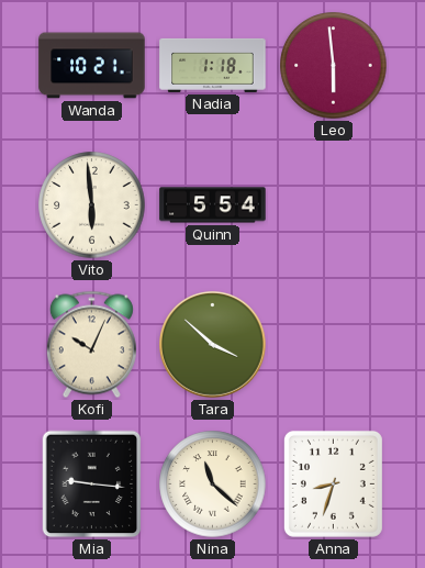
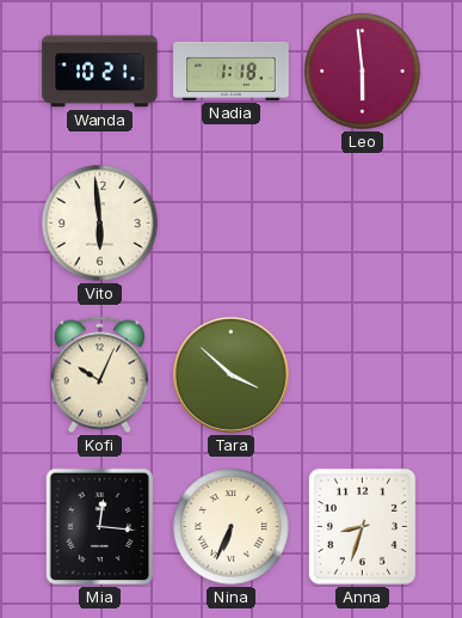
Quinn: 5:54 -> none (213, 205)
Mia: 9:16 -> 12:16 (100, 527)
Nina: 11:22 -> 6:34 (232, 527)
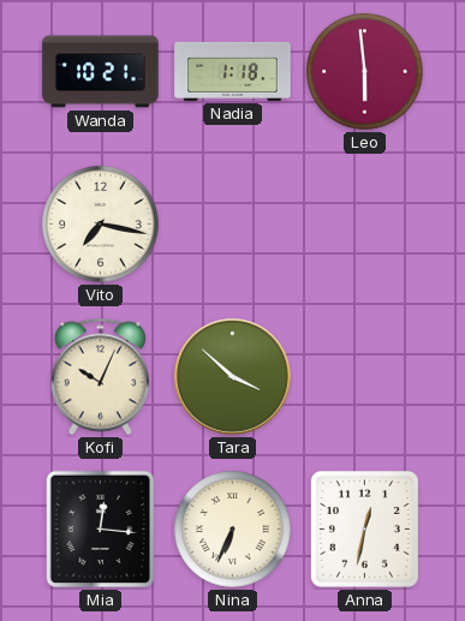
Vito: 5:59 -> 7:17 (101, 225)
Anna: 8:33 -> 12:32 (364, 529)
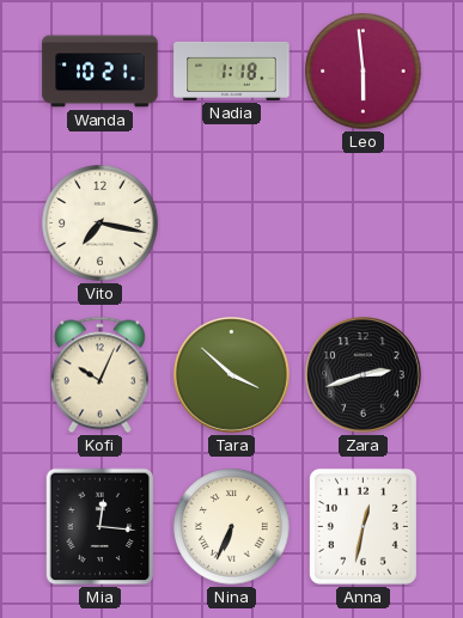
Zara: none -> 2:42 (364, 375)
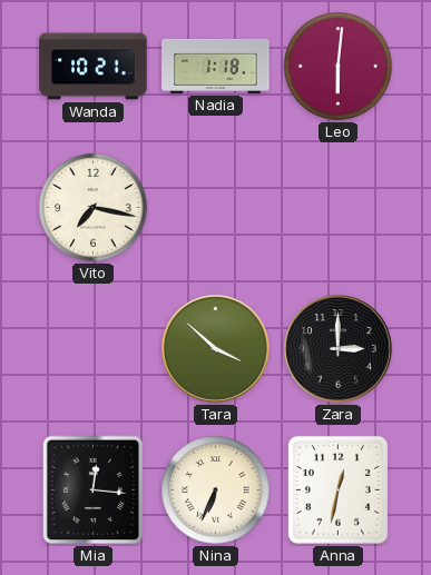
Leo: 5:59 -> 6:01 (339, 67)
Kofi: 10:04 -> none (99, 375)
Zara: 2:42 -> 3:00 (339, 349)
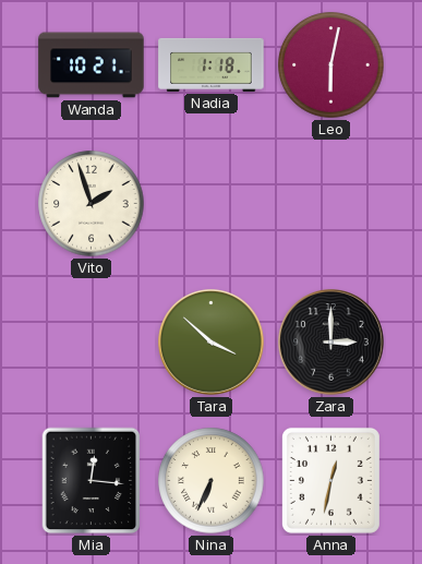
Leo: 6:01 -> 6:02 (331, 65)
Vito: 7:17 -> 1:57 (92, 204)
